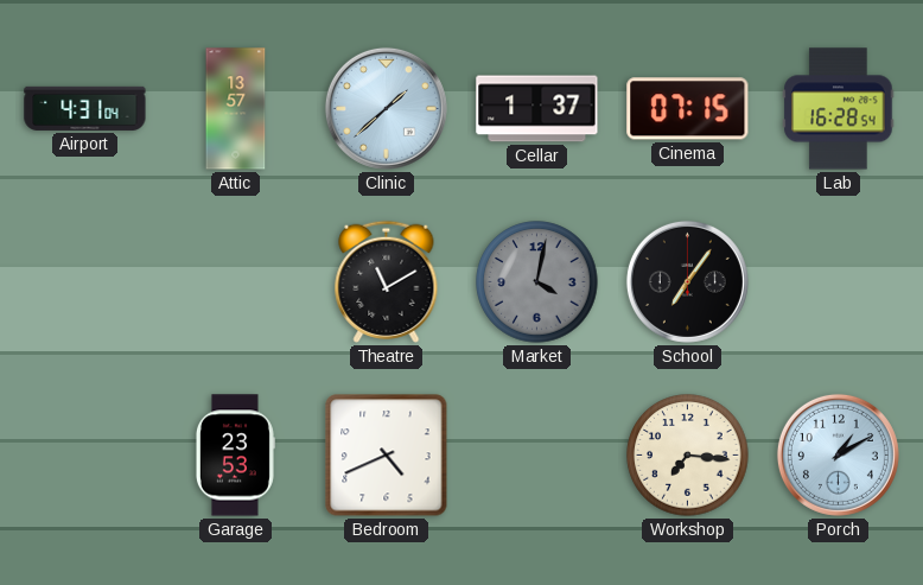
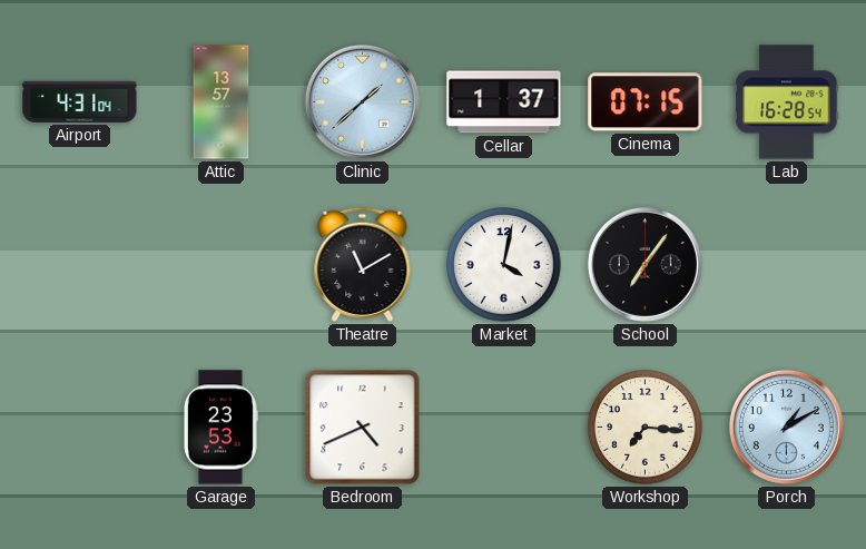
Market dial: grey -> white (504, 265)
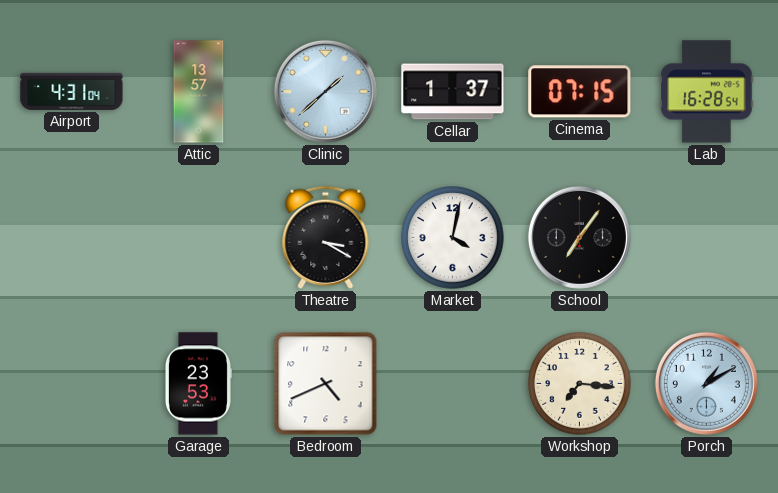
Theatre: 11:10 -> 3:20 (326, 237)
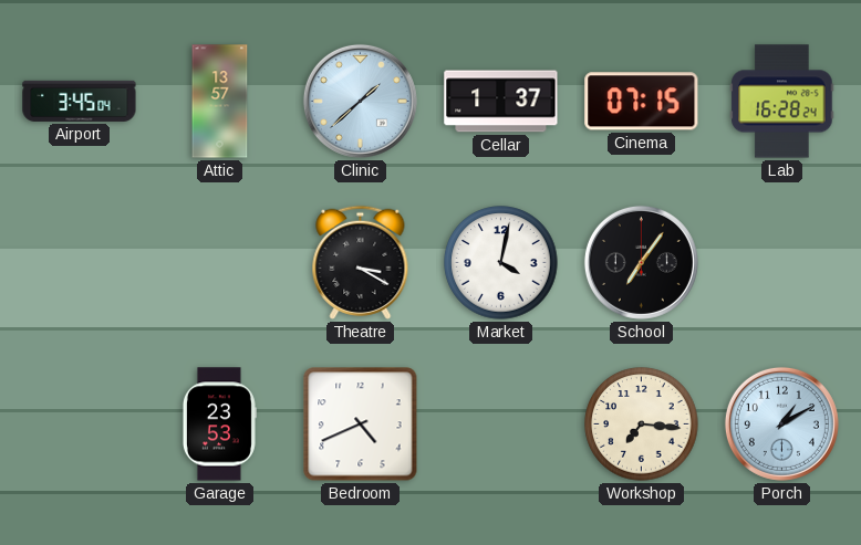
Airport: 4:31 -> 3:45 (80, 101)
Lab: 16:28:54 -> 16:28:24 (782, 102)
